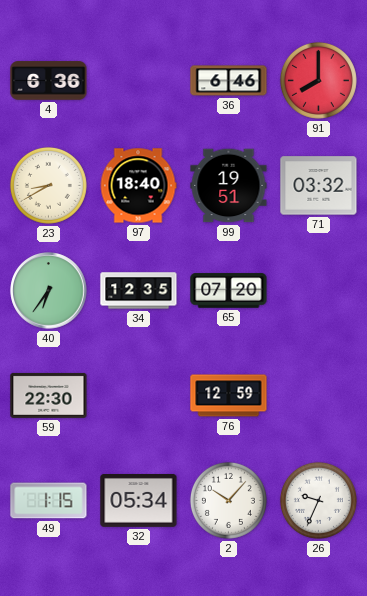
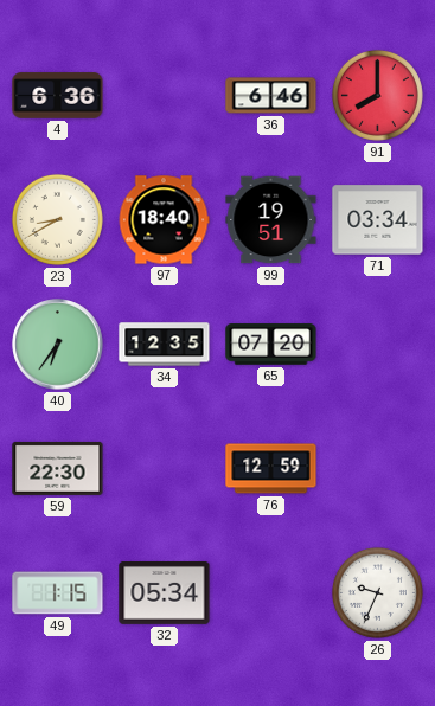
71: 03:32 -> 03:34 (378, 220)
2: 10:07 -> none (228, 500)
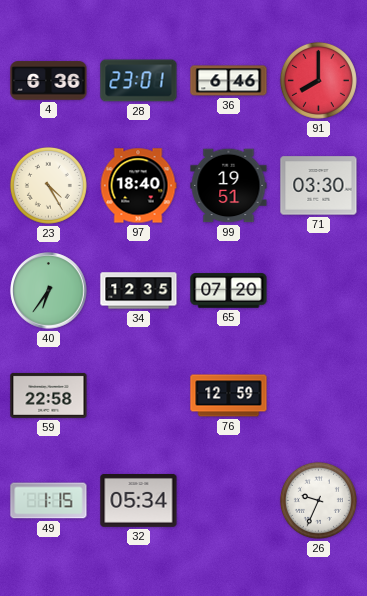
28: none -> 23:01 (139, 81)
23: 8:40 -> 4:25 (48, 185)
71: 03:34 -> 03:30 (319, 186)
59: 22:30 -> 22:58 (49, 395)
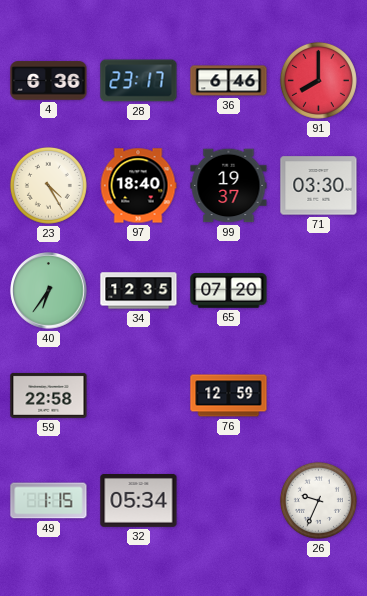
28: 23:01 -> 23:17 (139, 81)
99: 19:51 -> 19:37 (229, 186)
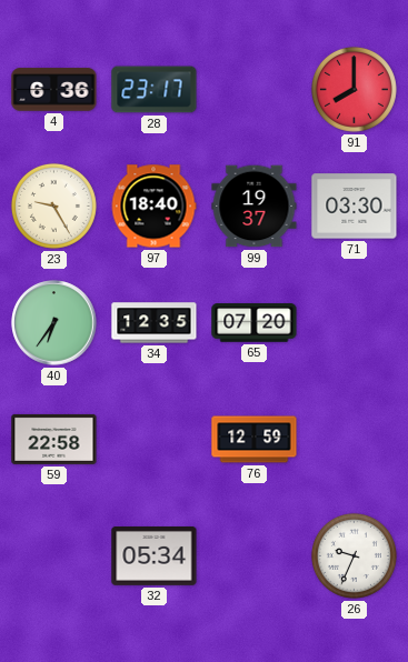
36: 6:46 -> none (229, 81)
23: 4:25 -> 9:25 (53, 205)
49: 1:15 -> none (49, 501)
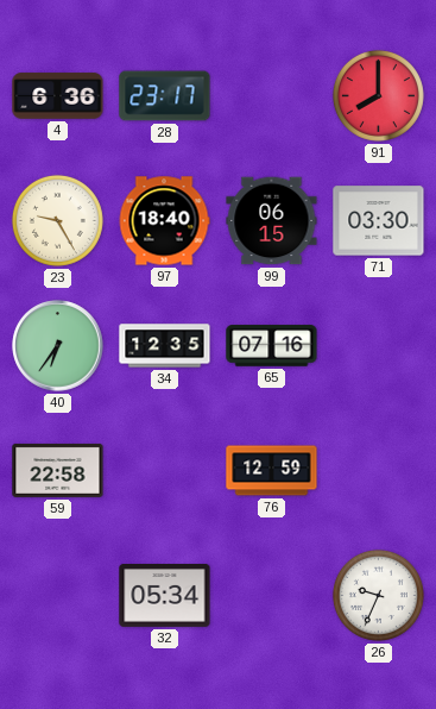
99: 19:37 -> 06:15 (272, 221)
65: 07:20 -> 07:16 (272, 346)
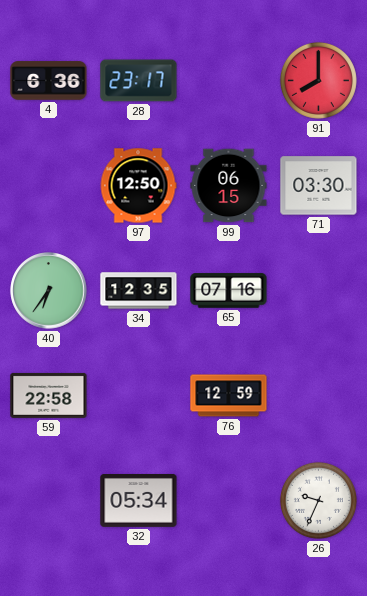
23: 9:25 -> none (57, 220)
97: 18:40 -> 12:50 (138, 186)
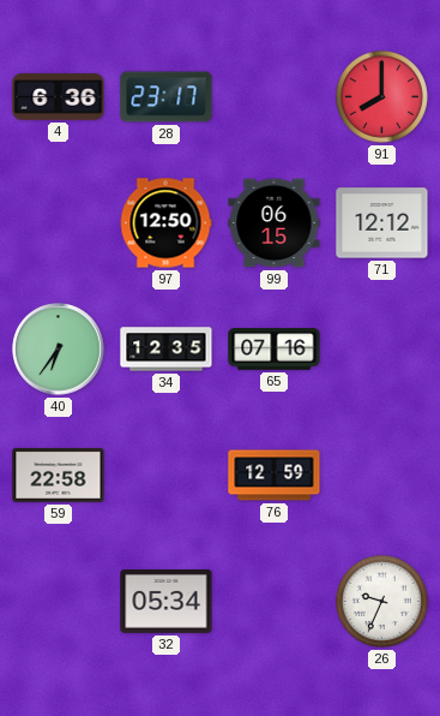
71: 03:30 -> 12:12 (382, 223)
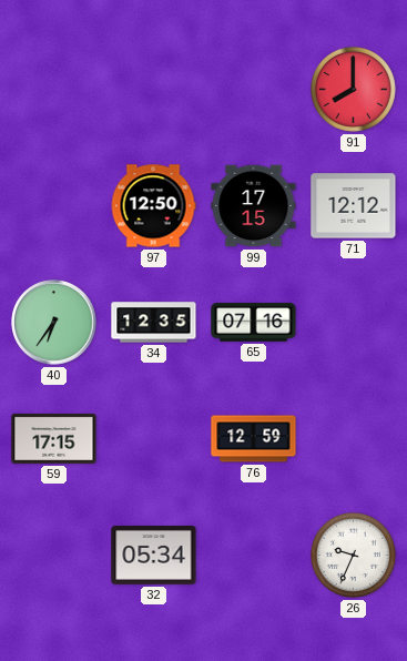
4: 6:36 -> none (59, 97)
28: 23:17 -> none (167, 97)
99: 06:15 -> 17:15 (254, 206)
59: 22:58 -> 17:15 (54, 438)
